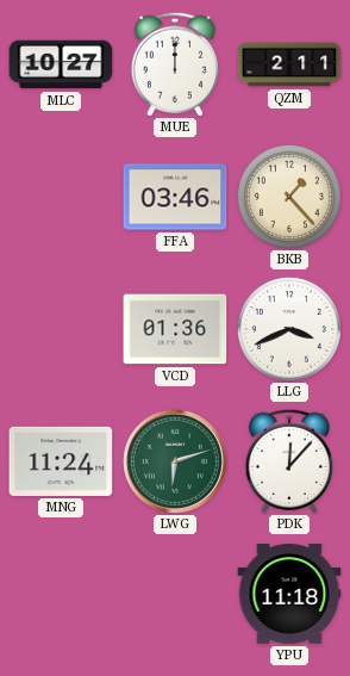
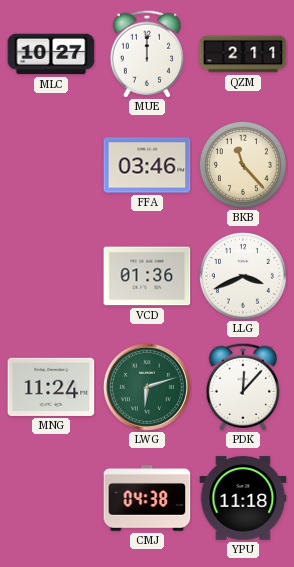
BKB: 1:23 -> 11:23 (243, 165)
CMJ: none -> 04:38 (147, 498)
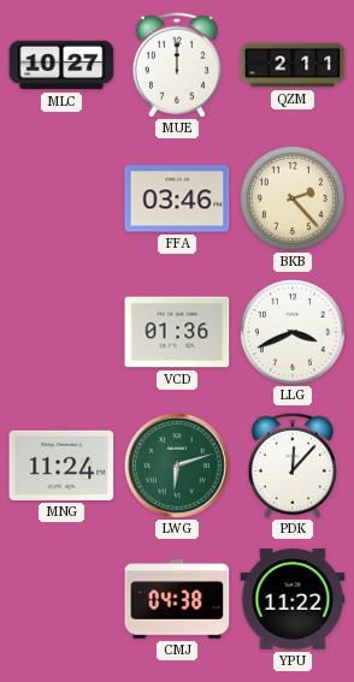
BKB: 11:23 -> 2:23 (293, 198)
YPU: 11:18 -> 11:22 (293, 599)
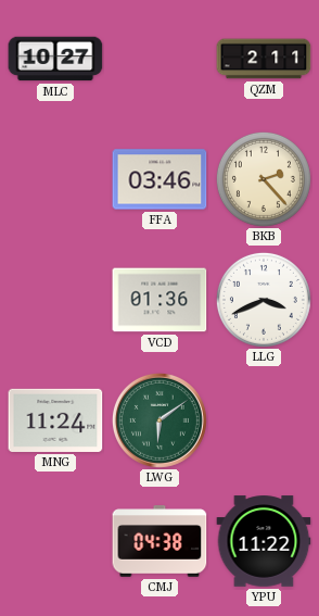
MUE: 12:00 -> none (177, 65)
LWG: 6:12 -> 6:09 (159, 420)
PDK: 12:07 -> none (293, 465)
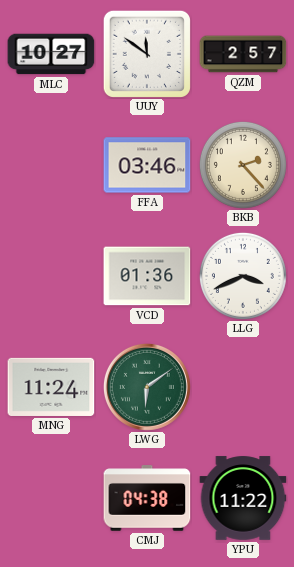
UUY: none -> 11:51 (147, 54)
QZM: 2:11 -> 2:57 (243, 54)
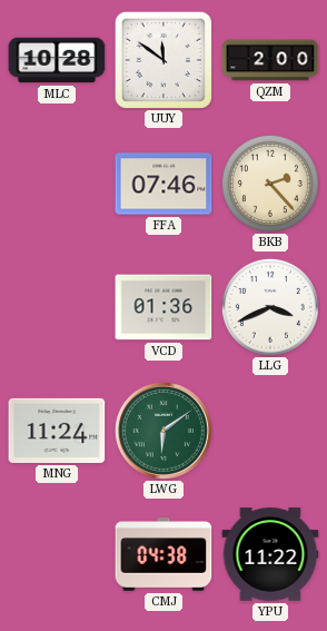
MLC: 10:27 -> 10:28 (57, 60)
QZM: 2:57 -> 2:00 (270, 60)
FFA: 03:46 -> 07:46 (163, 184)
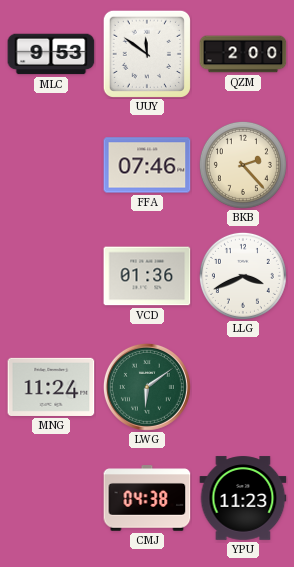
MLC: 10:28 -> 9:53 (51, 54)
YPU: 11:22 -> 11:23 (243, 498)
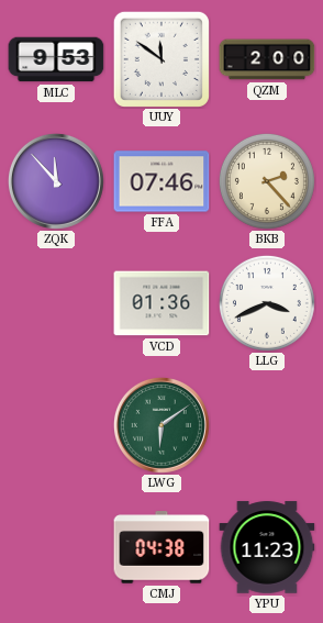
ZQK: none -> 11:53 (56, 181)
MNG: 11:24 -> none (51, 387)
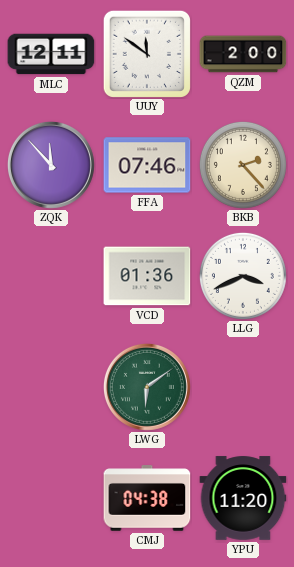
MLC: 9:53 -> 12:11 (51, 54)
YPU: 11:23 -> 11:20 (243, 498)
